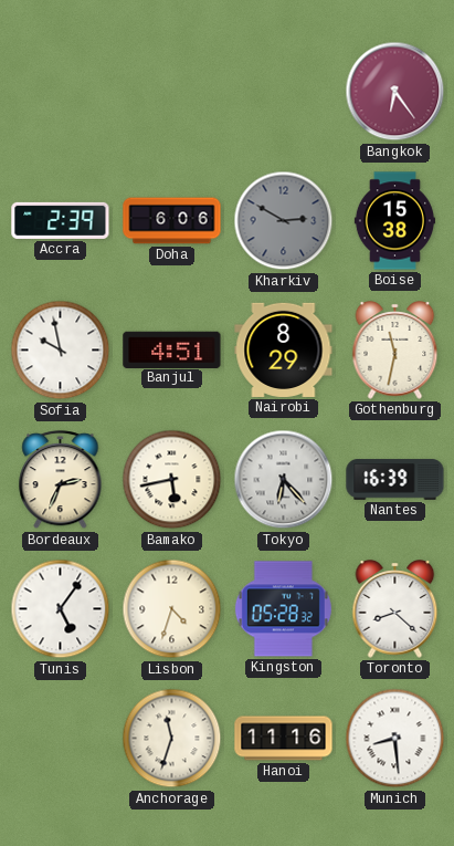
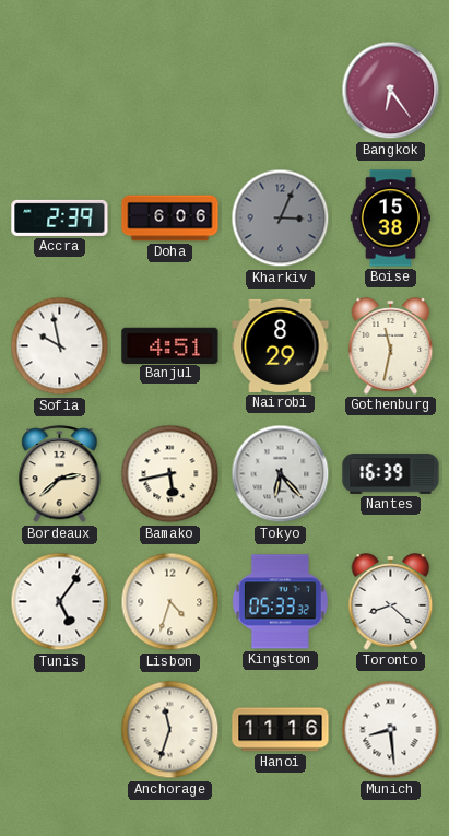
Kharkiv: 2:50 -> 3:04 (281, 219)
Bordeaux: 2:34 -> 2:38 (60, 474)
Kingston: 05:28 -> 05:33 (280, 602)
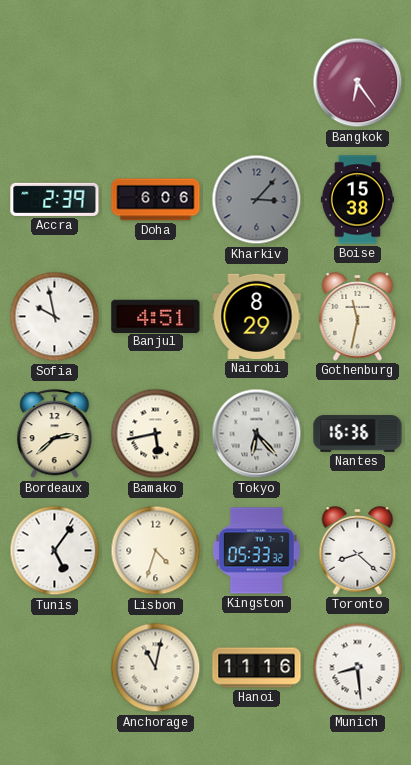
Kharkiv: 3:04 -> 3:07 (257, 200)
Nantes: 16:39 -> 16:36 (358, 434)
Anchorage: 11:33 -> 11:02 (156, 668)
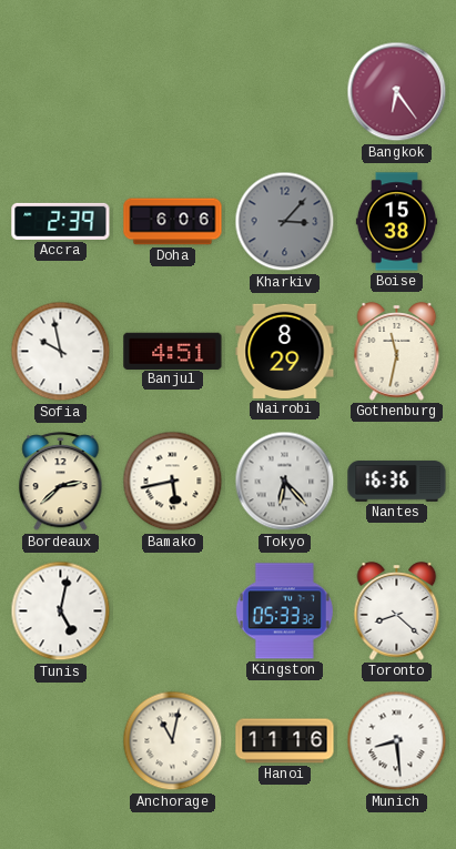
Tunis: 5:06 -> 5:02 (61, 612)
Lisbon: 4:33 -> none (156, 551)
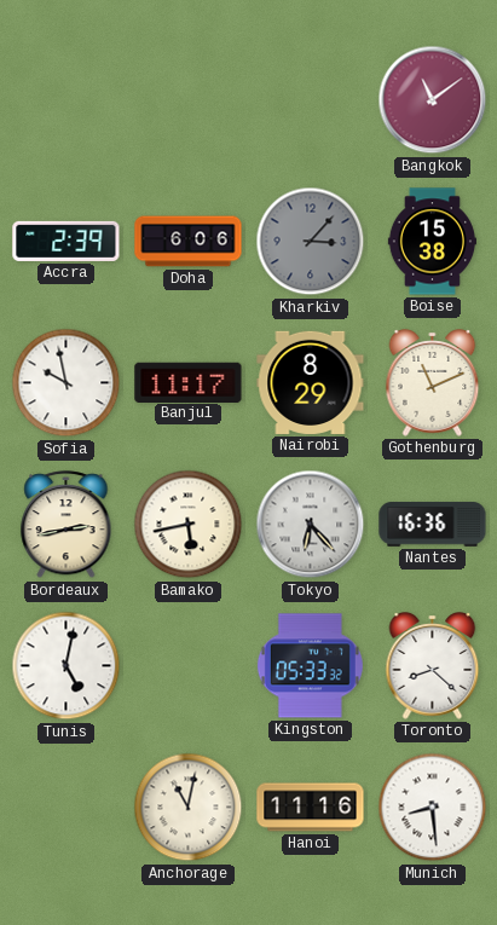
Bangkok: 6:24 -> 11:09 (433, 100)
Banjul: 4:51 -> 11:17 (189, 382)
Gothenburg: 11:32 -> 11:11 (433, 383)
Bordeaux: 2:38 -> 2:43 (67, 525)
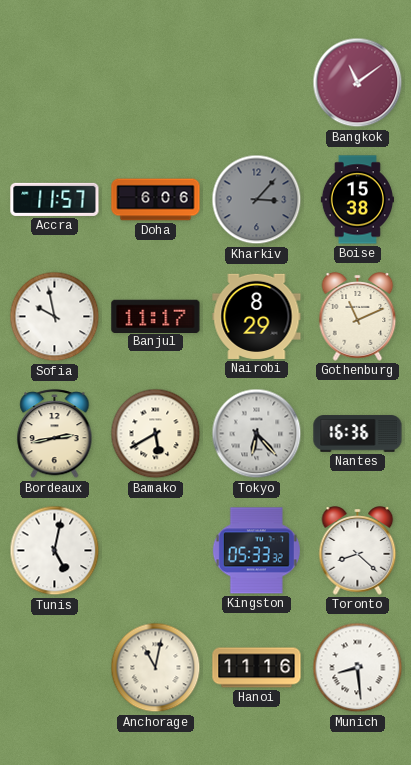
Accra: 2:39 -> 11:57 (55, 199)
Bamako: 5:43 -> 5:40 (156, 434)
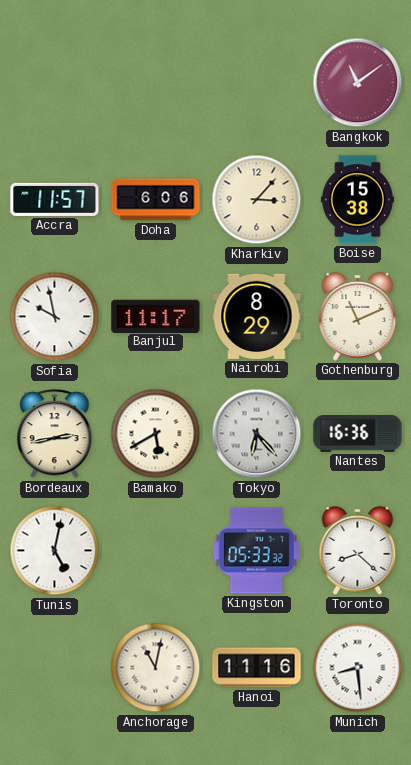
Kharkiv dial: grey -> cream (257, 200)
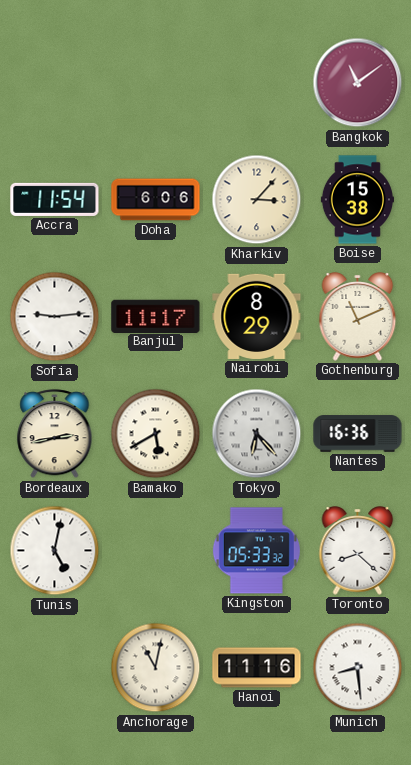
Accra: 11:57 -> 11:54 (55, 199)
Sofia: 9:58 -> 9:14 (55, 317)
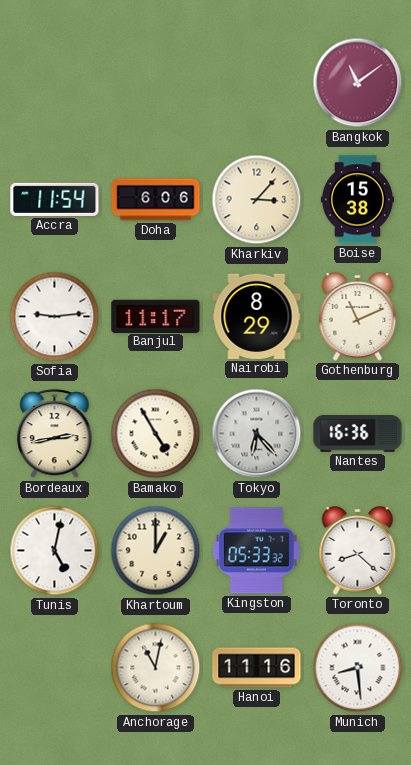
Bamako: 5:40 -> 4:55 (156, 434)
Khartoum: none -> 1:00 (156, 551)
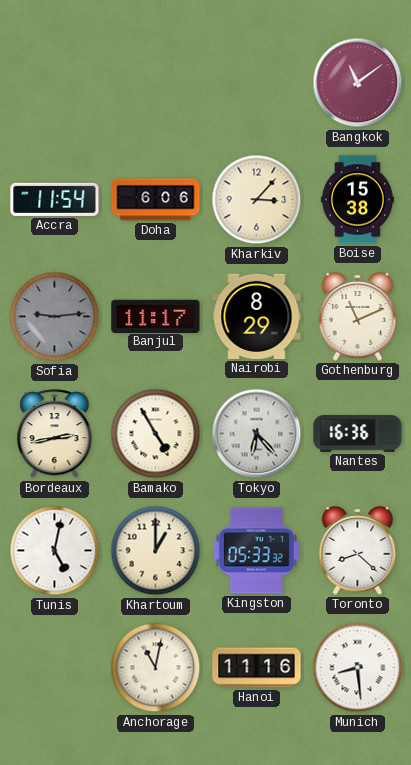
Sofia dial: white -> grey (55, 317)
